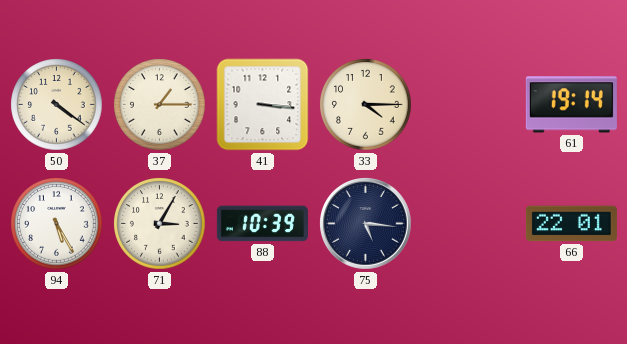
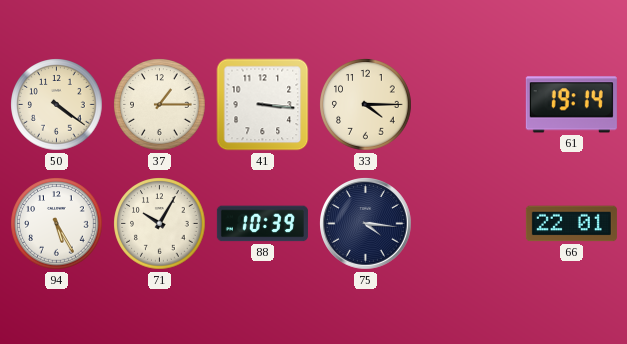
71: 3:05 -> 10:05 (160, 224)
75: 5:16 -> 4:16 (366, 224)
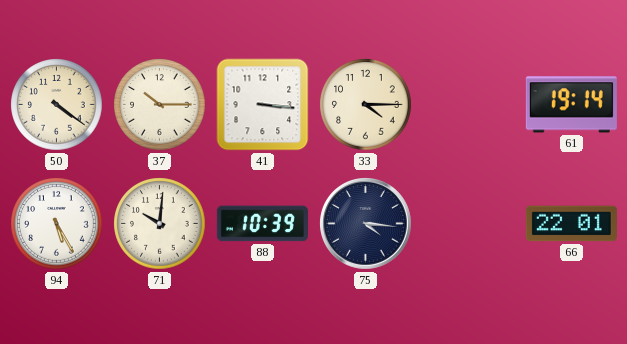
37: 1:15 -> 10:15 (160, 105)
71: 10:05 -> 10:01 (160, 224)
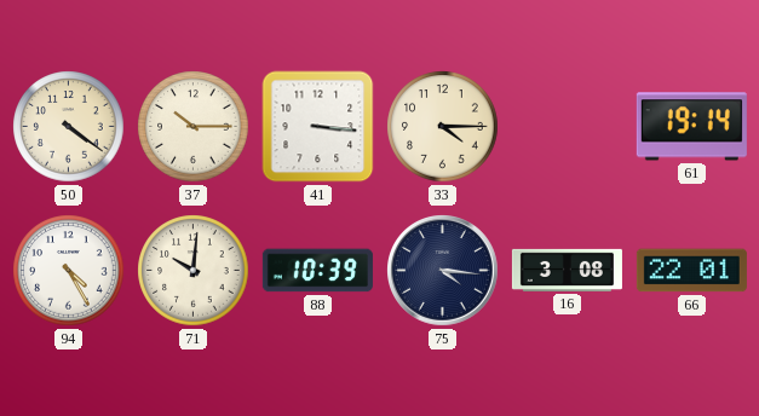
94: 5:25 -> 4:25 (69, 271)
16: none -> 3:08 (567, 270)
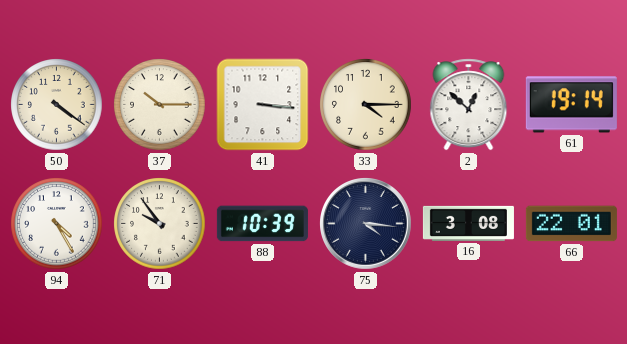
2: none -> 12:52 (469, 105)
71: 10:01 -> 9:54 (160, 224)
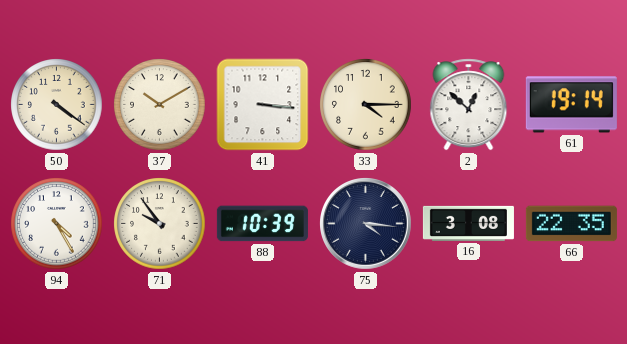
37: 10:15 -> 10:10 (160, 105)
66: 22:01 -> 22:35 (571, 224)
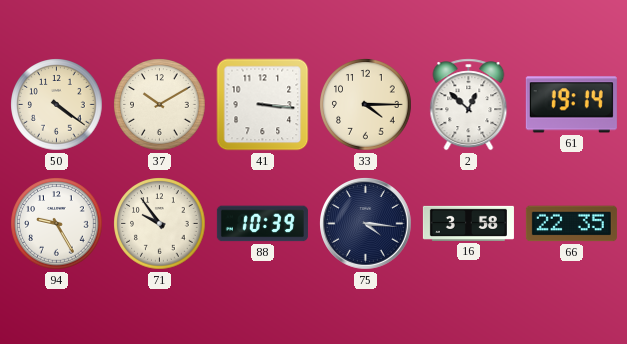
94: 4:25 -> 9:25 (57, 224)
16: 3:08 -> 3:58 (468, 223)
